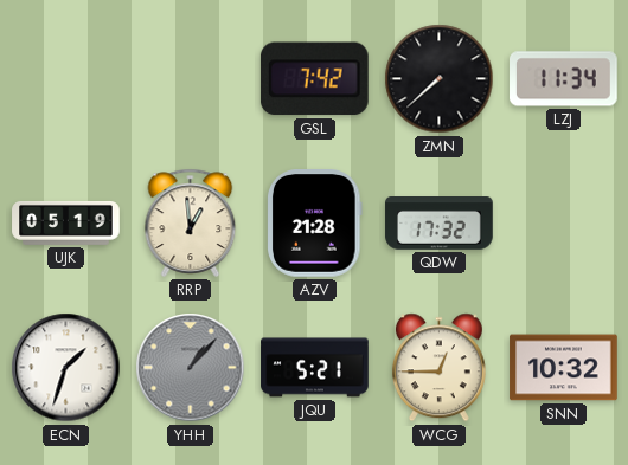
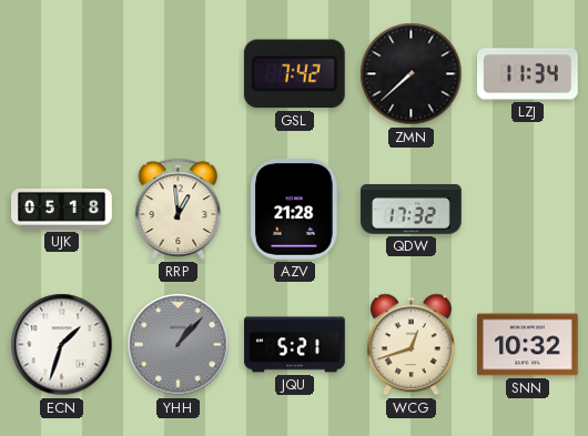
UJK: 05:19 -> 05:18 (62, 209)
WCG: 12:45 -> 12:42 (410, 345)
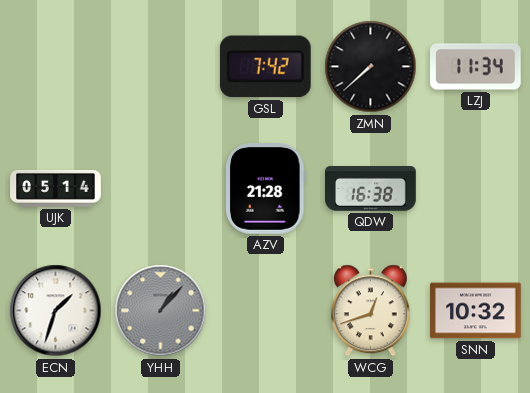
UJK: 05:18 -> 05:14 (56, 188)
RRP: 12:59 -> none (179, 209)
QDW: 17:32 -> 16:38 (371, 189)
JQU: 5:21 -> none (295, 345)
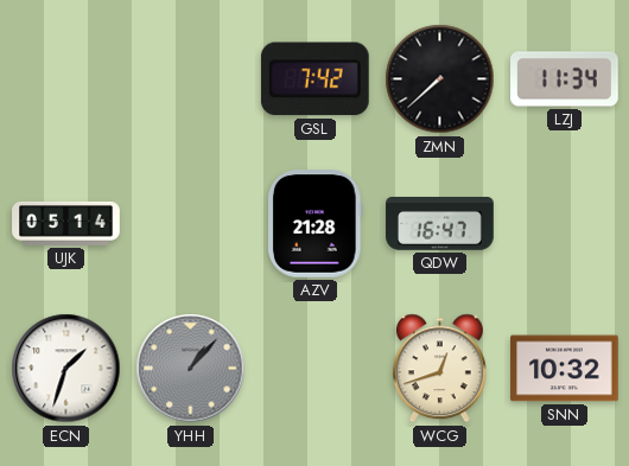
QDW: 16:38 -> 16:47 (440, 224)
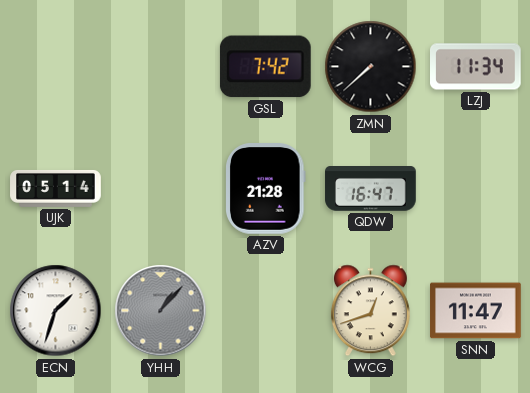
SNN: 10:32 -> 11:47 (476, 311)
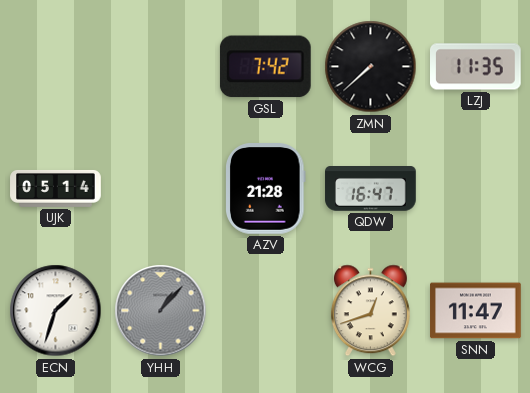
LZJ: 11:34 -> 11:35 (476, 67)
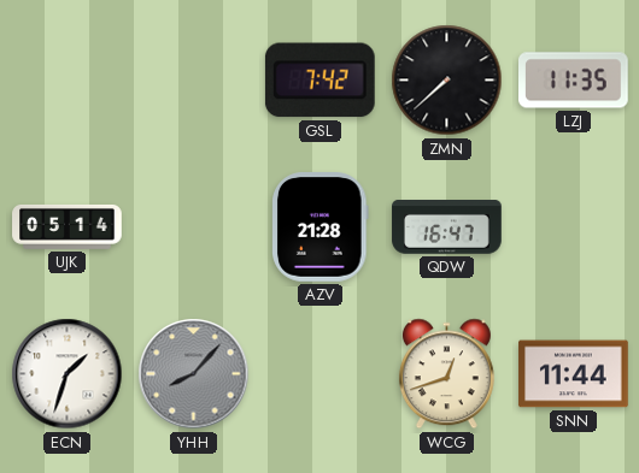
YHH: 1:07 -> 8:07 (194, 374)
SNN: 11:47 -> 11:44 (574, 374)
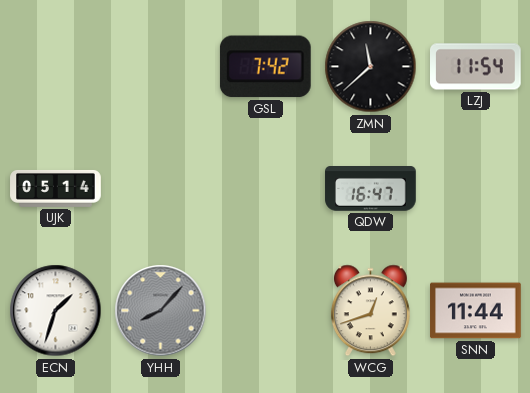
ZMN: 7:38 -> 11:38 (371, 67)
LZJ: 11:35 -> 11:54 (476, 67)
AZV: 21:28 -> none (321, 227)
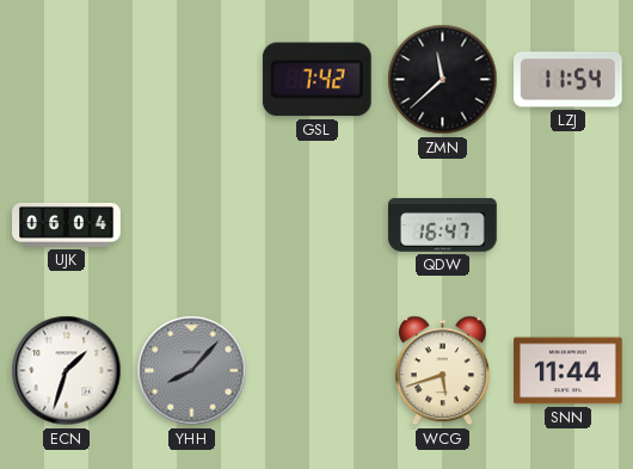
UJK: 05:14 -> 06:04 (67, 224)
WCG: 12:42 -> 5:42 (442, 371)
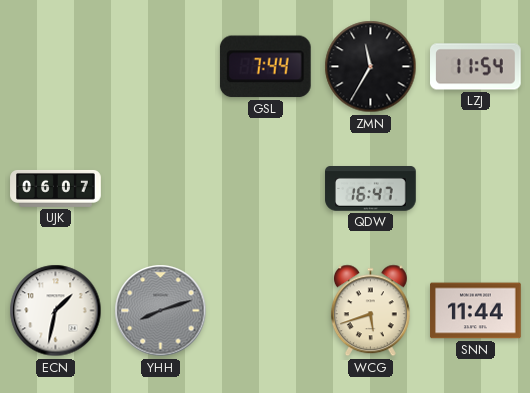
GSL: 7:42 -> 7:44 (265, 67)
ZMN: 11:38 -> 11:35 (371, 67)
UJK: 06:04 -> 06:07 (56, 188)
ECN: 1:33 -> 1:32 (56, 311)
YHH: 8:07 -> 8:12 (161, 311)
